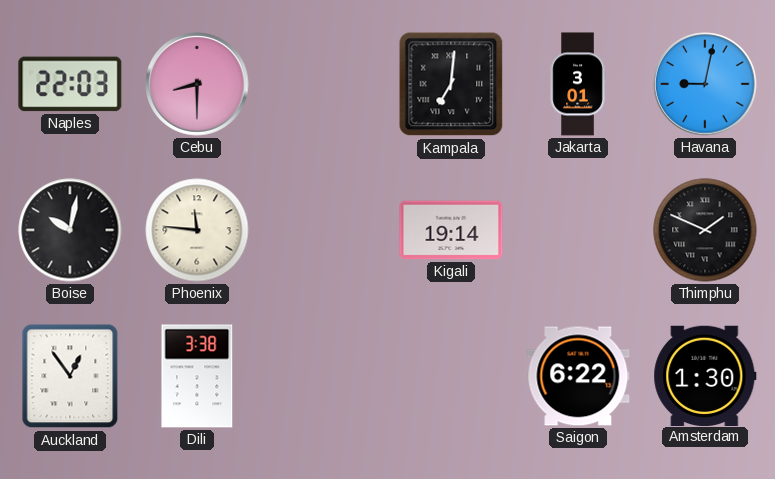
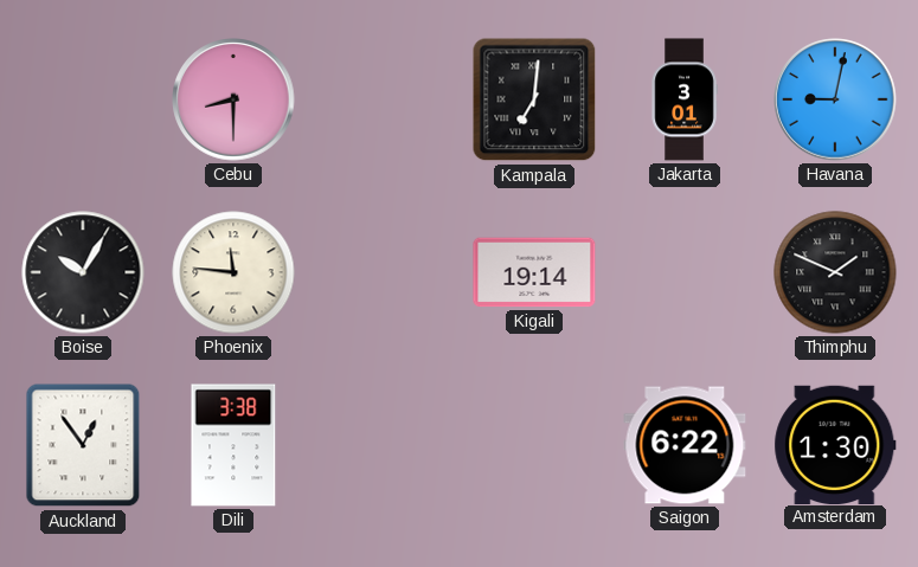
Naples: 22:03 -> none (70, 84)
Boise: 10:02 -> 10:05 (83, 272)
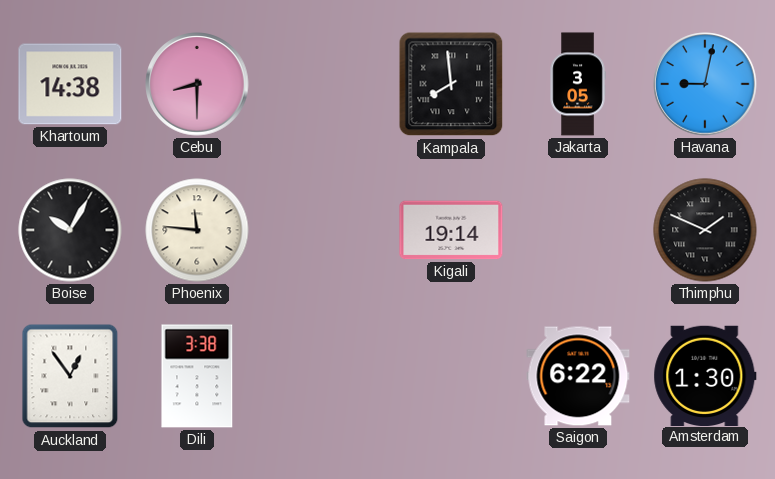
Khartoum: none -> 14:38 (70, 84)
Kampala: 7:01 -> 7:59 (451, 84)
Jakarta: 3:01 -> 3:05 (578, 84)
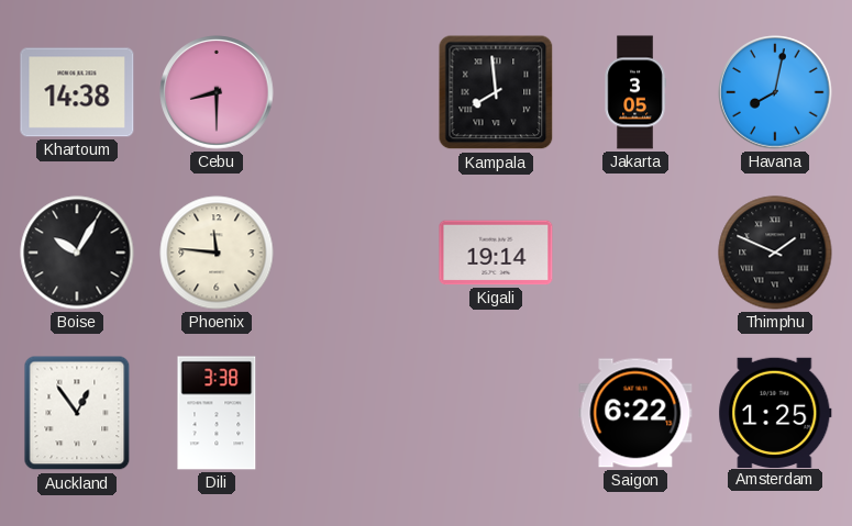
Havana: 9:02 -> 8:02 (775, 92)
Amsterdam: 1:30 -> 1:25 (775, 412)
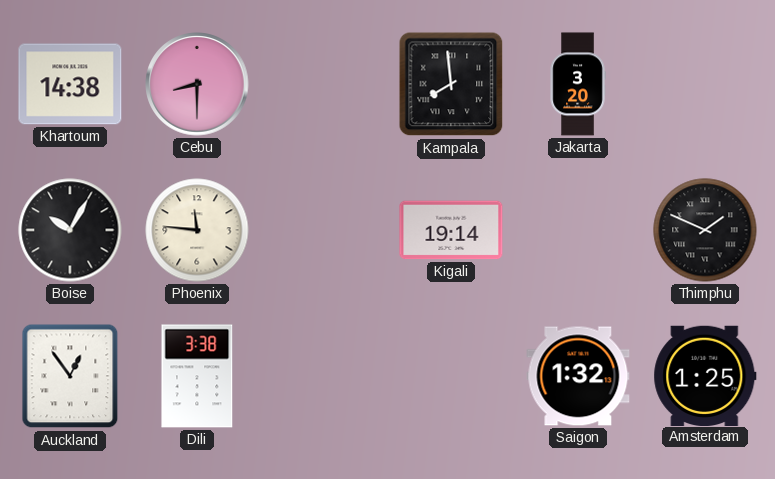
Jakarta: 3:05 -> 3:20 (578, 84)
Havana: 8:02 -> none (775, 92)
Saigon: 6:22 -> 1:32 (578, 376)
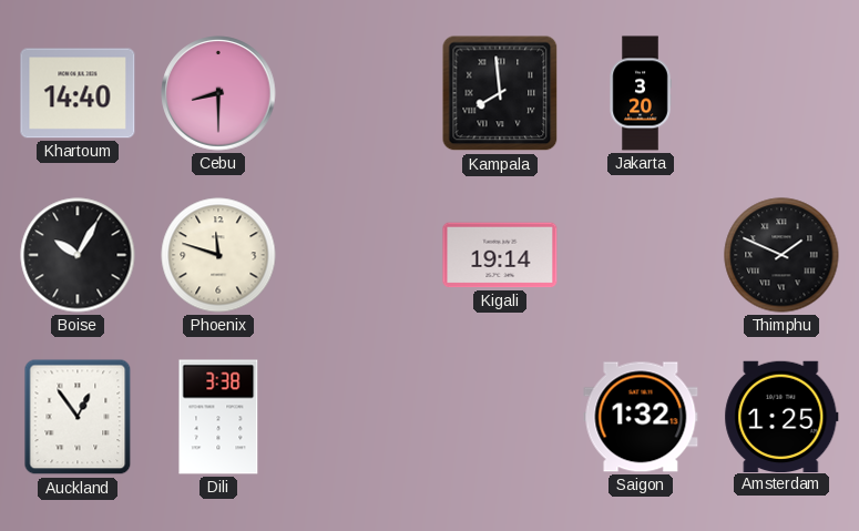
Khartoum: 14:38 -> 14:40 (78, 93)
Phoenix: 11:46 -> 11:48 (218, 255)
